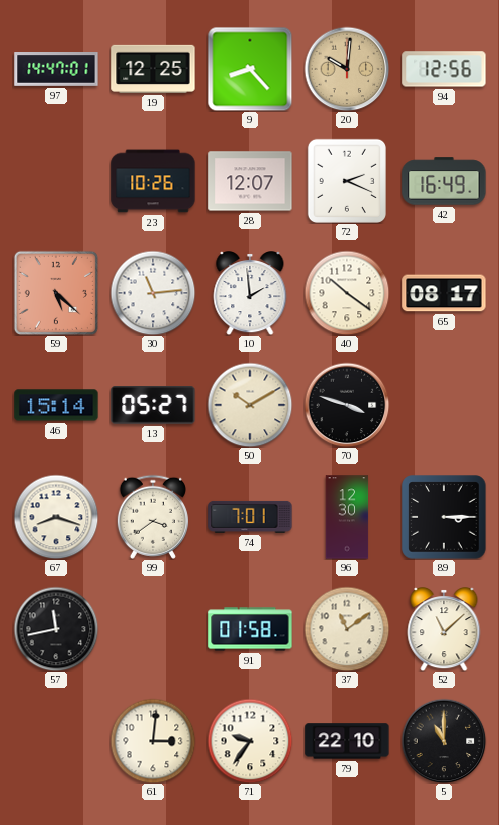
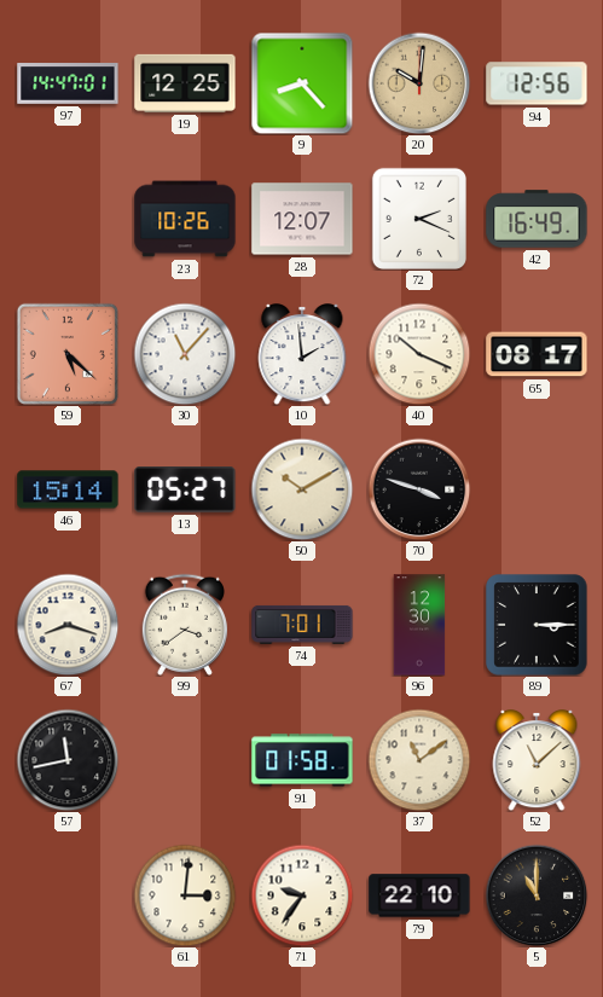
30: 11:14 -> 11:07 (185, 354)
40: 10:21 -> 10:19 (419, 354)
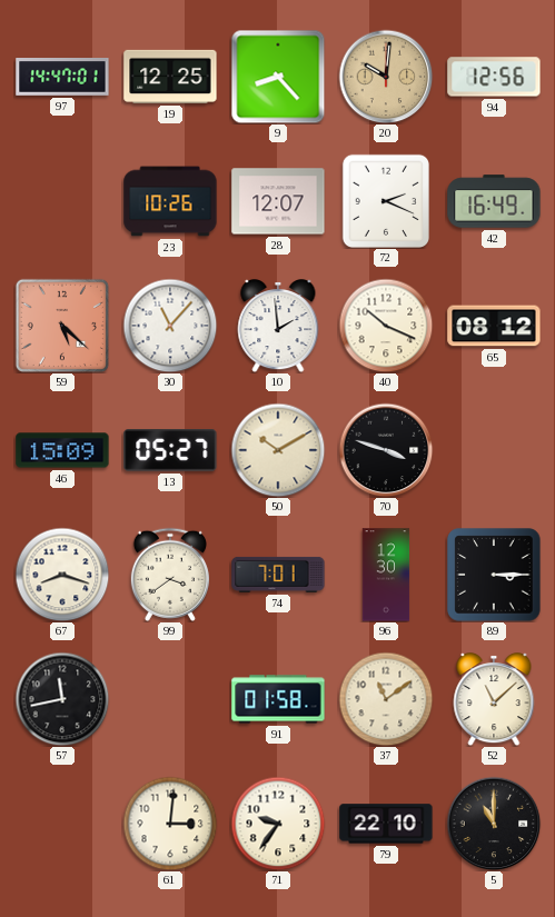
65: 08:17 -> 08:12 (494, 326)
46: 15:14 -> 15:09 (62, 450)
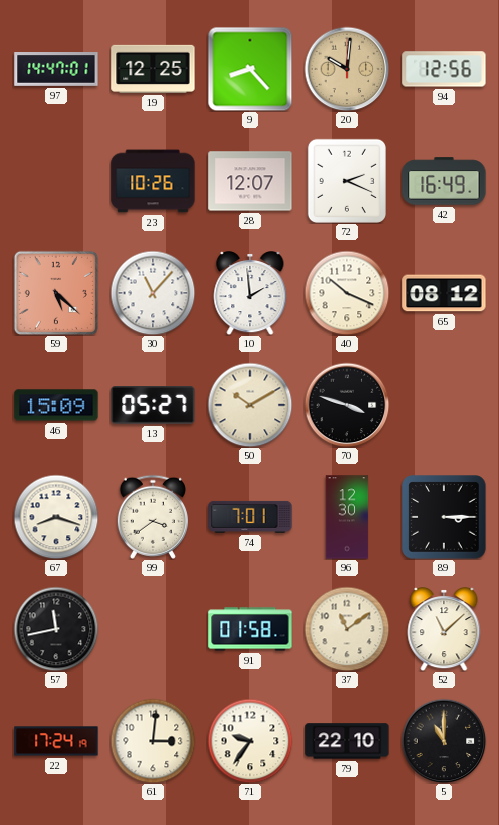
22: none -> 17:24 (56, 741)
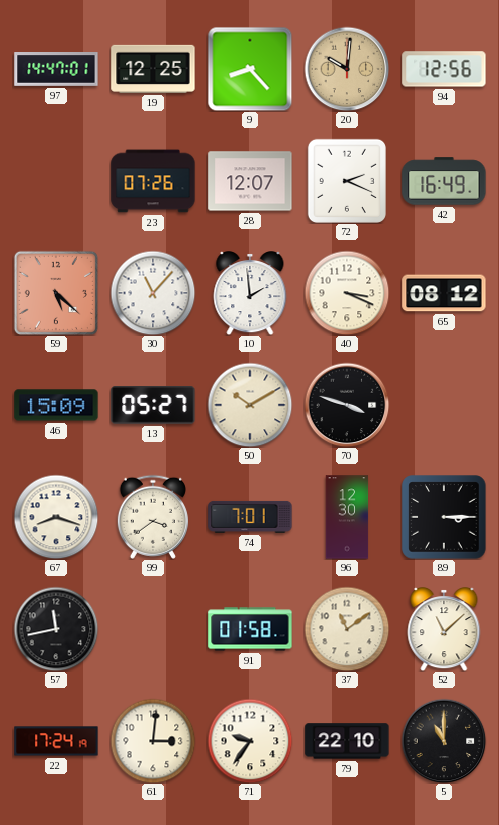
23: 10:26 -> 07:26 (153, 181)
40: 10:19 -> 3:19 (347, 293)
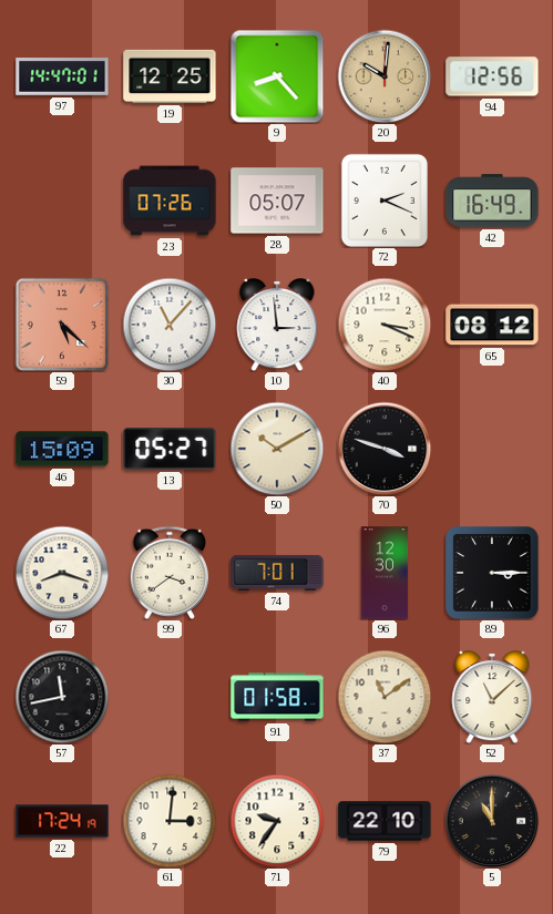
28: 12:07 -> 05:07 (277, 201)
10: 1:59 -> 2:59 (277, 326)
